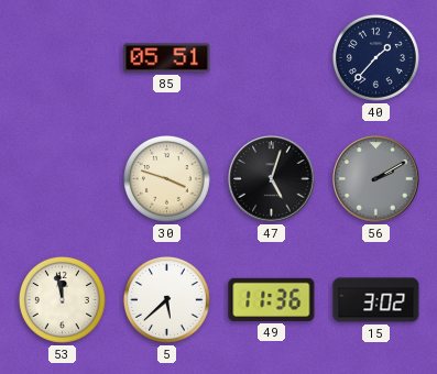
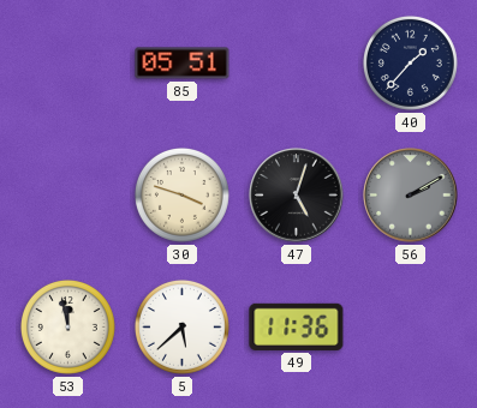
15: 3:02 -> none (376, 300)
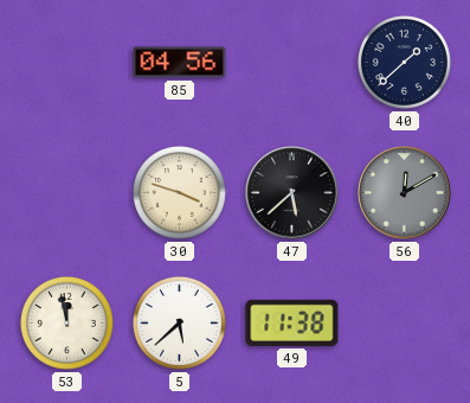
85: 05:51 -> 04:56 (180, 63)
40: 1:37 -> 1:38 (404, 62)
47: 5:03 -> 5:38 (292, 193)
56: 2:10 -> 12:10 (405, 193)
49: 11:36 -> 11:38 (292, 322)
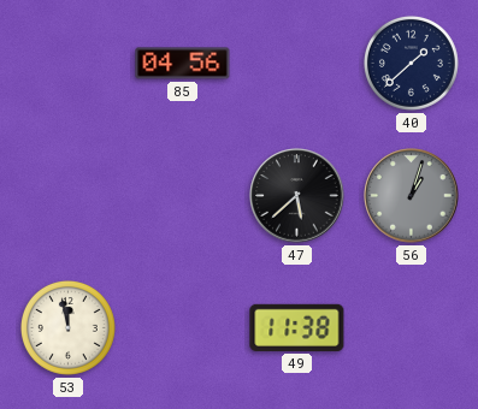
30: 3:48 -> none (179, 192)
56: 12:10 -> 1:03 (412, 196)
5: 5:38 -> none (179, 322)
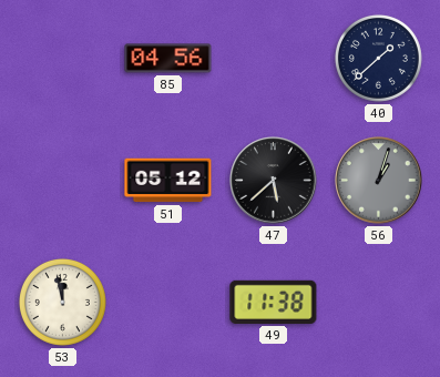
51: none -> 05:12 (168, 181)
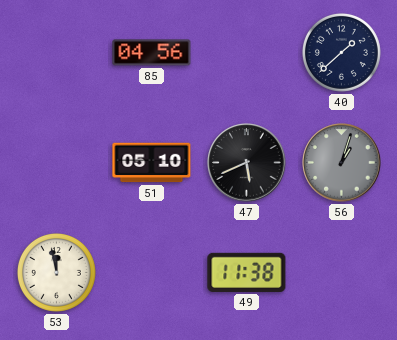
51: 05:12 -> 05:10 (152, 163)
47: 5:38 -> 5:41 (247, 163)
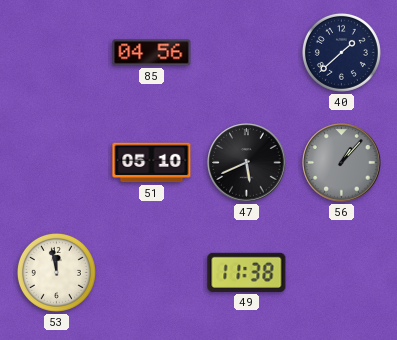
56: 1:03 -> 1:07 (342, 163)
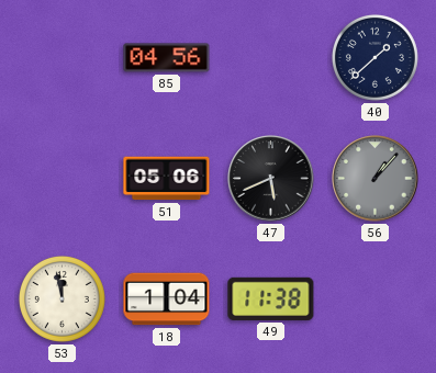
51: 05:10 -> 05:06 (167, 179)
18: none -> 1:04 (167, 299)
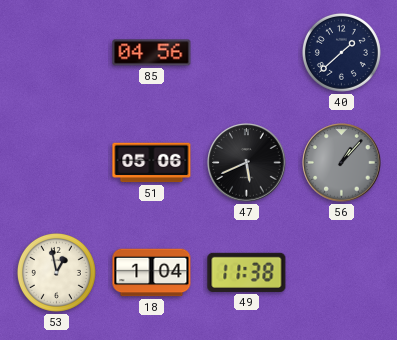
53: 11:58 -> 12:58 (56, 272)
